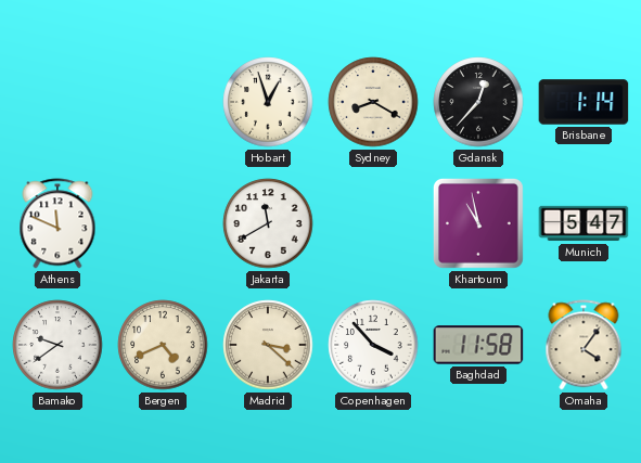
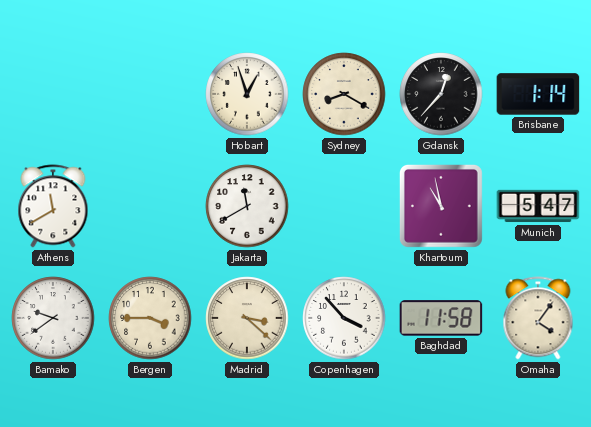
Athens: 11:49 -> 11:40 (53, 206)
Bergen: 4:41 -> 3:45 (150, 318)
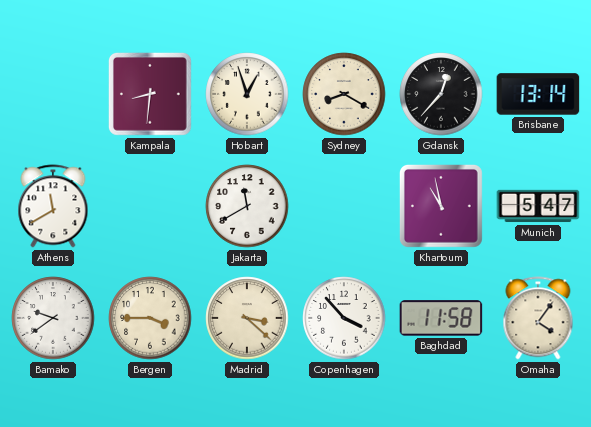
Kampala: none -> 8:31 (150, 94)
Brisbane: 1:14 -> 13:14 (538, 94)
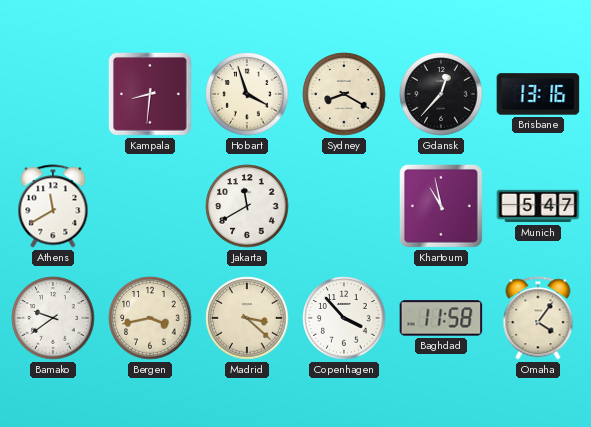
Hobart: 12:57 -> 3:57 (247, 94)
Brisbane: 13:14 -> 13:16 (538, 94)
Bergen: 3:45 -> 3:43 (150, 318)
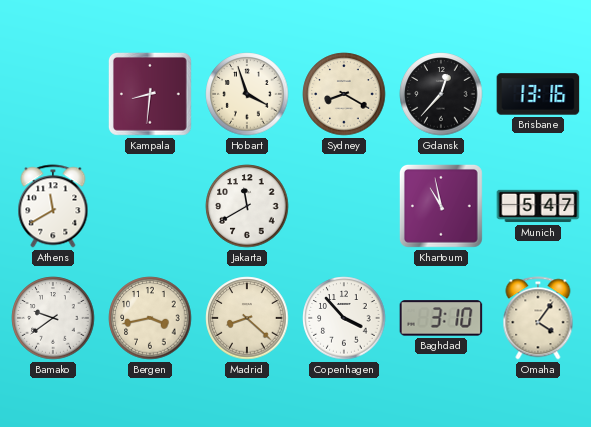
Madrid: 3:22 -> 8:22 (247, 318)
Baghdad: 11:58 -> 3:10 (441, 318)
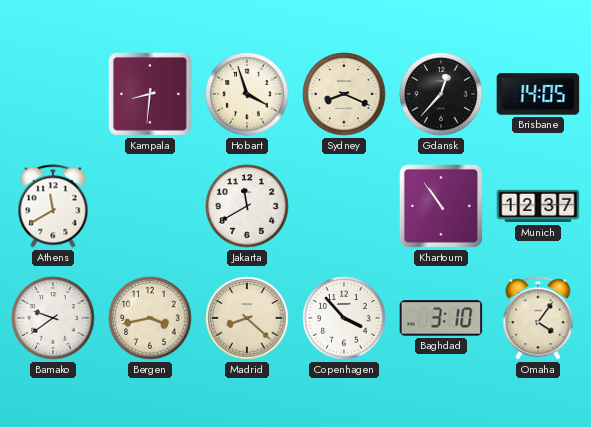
Sydney: 8:20 -> 8:19 (344, 94)
Brisbane: 13:16 -> 14:05 (538, 94)
Khartoum: 10:58 -> 10:54 (441, 206)
Munich: 5:47 -> 12:37 (538, 206)
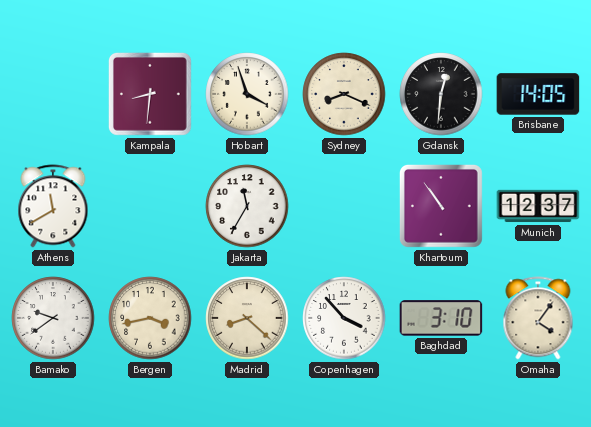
Gdansk: 12:37 -> 12:31 (441, 94)
Jakarta: 11:40 -> 11:35 (247, 206)
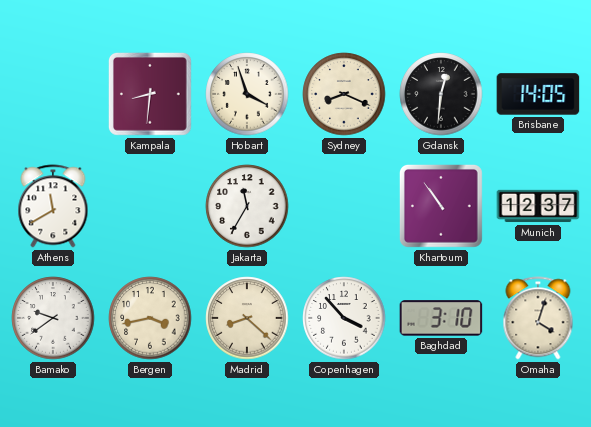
Omaha: 4:06 -> 4:03 (538, 318)
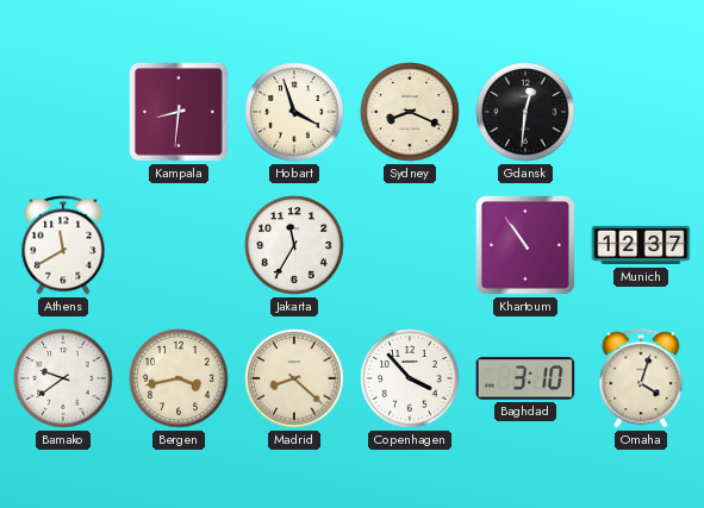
Brisbane: 14:05 -> none (538, 94)
